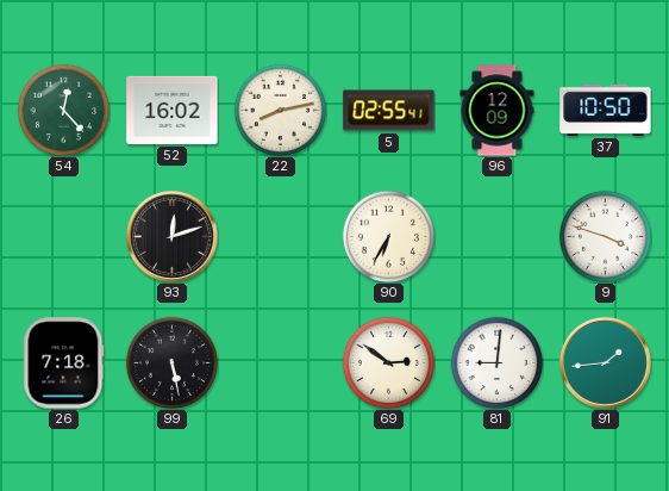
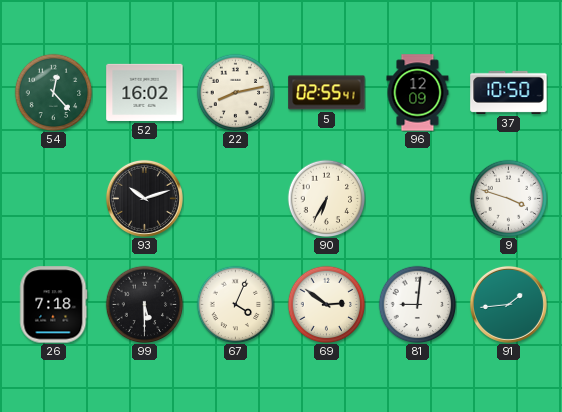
93: 12:12 -> 10:12 (144, 198)
99: 5:28 -> 5:30 (144, 304)
67: none -> 4:04 (235, 304)
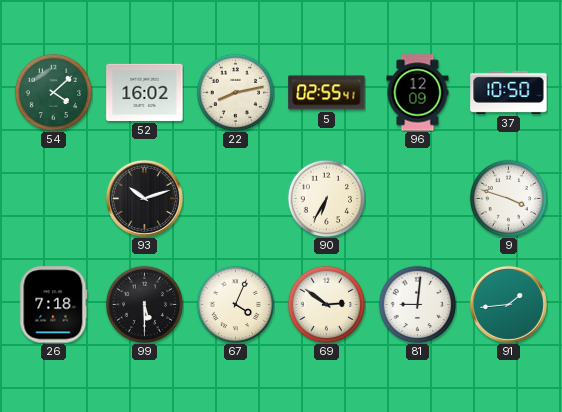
54: 12:23 -> 4:08 (53, 92)
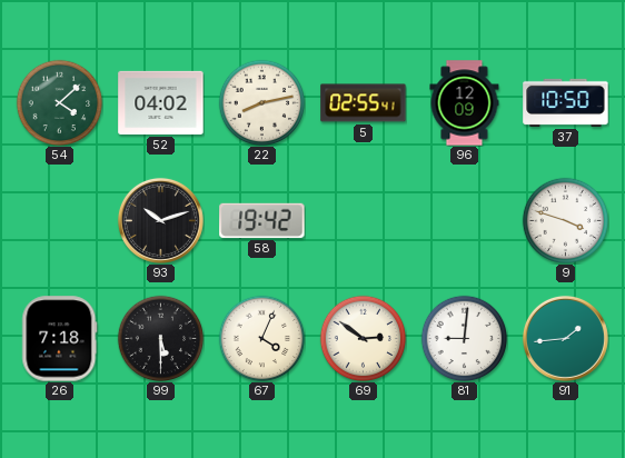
52: 16:02 -> 04:02 (161, 102)
58: none -> 19:42 (262, 220)
90: 6:35 -> none (326, 198)
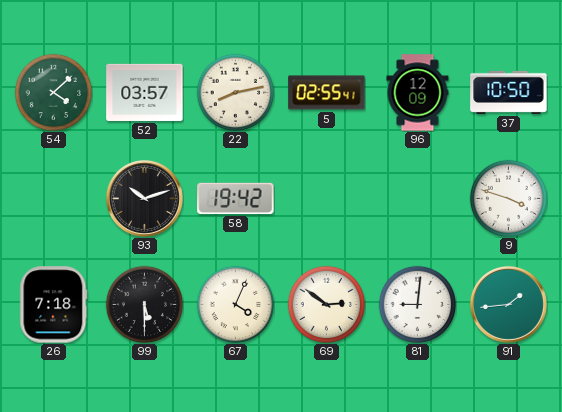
52: 04:02 -> 03:57 (145, 92)
